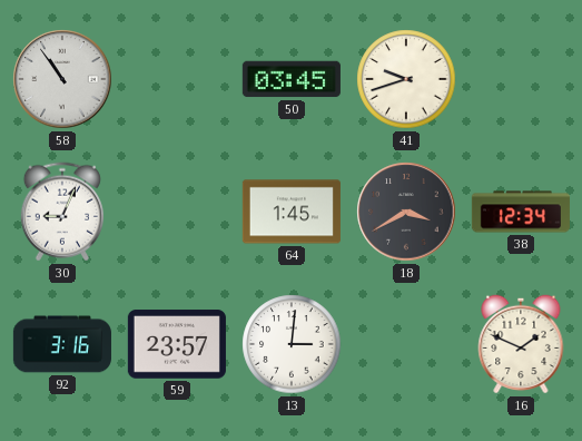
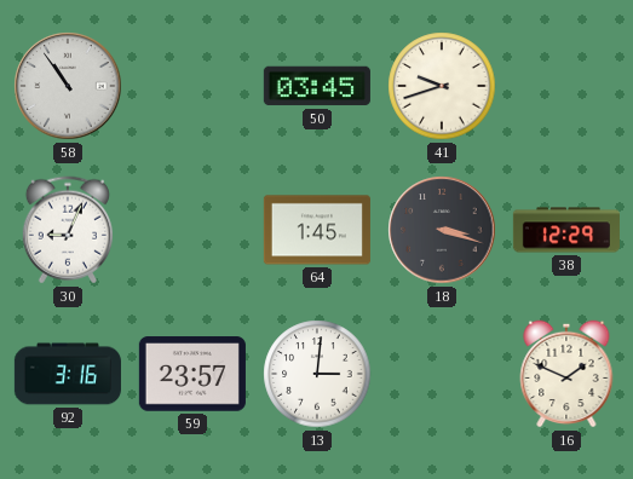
18: 3:40 -> 3:18 (442, 230)
38: 12:34 -> 12:29 (566, 230)
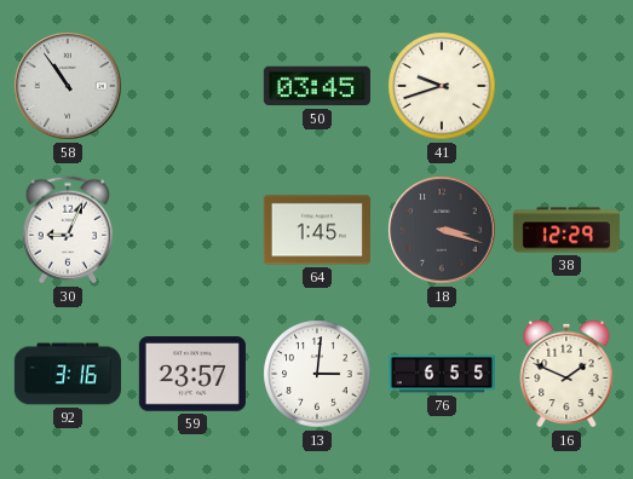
76: none -> 6:55 (442, 374)
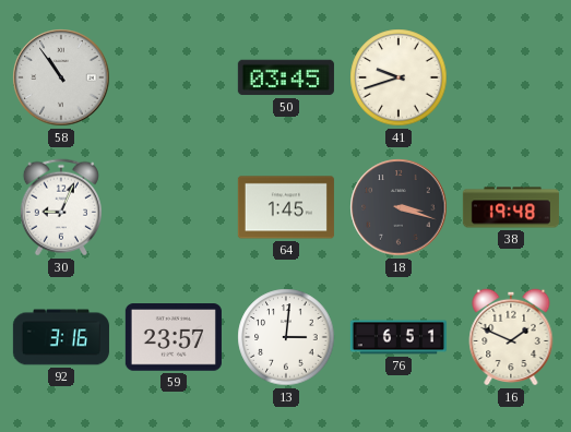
38: 12:29 -> 19:48 (511, 207)
76: 6:55 -> 6:51 (398, 337)
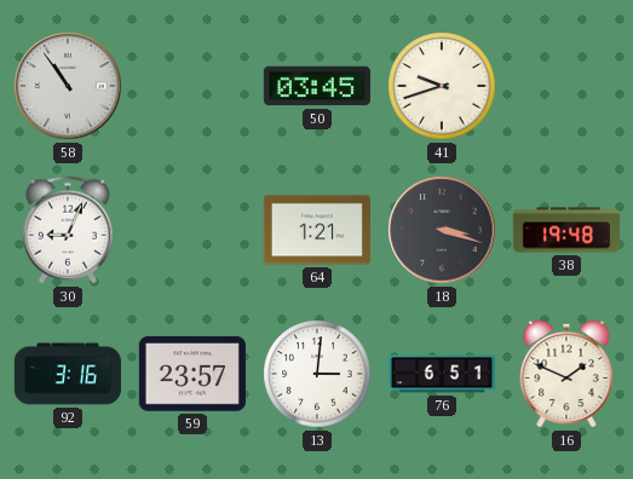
64: 1:45 -> 1:21 (317, 230)
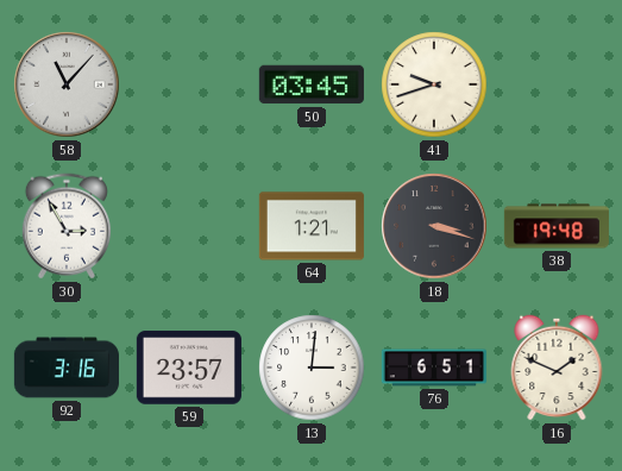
58: 10:54 -> 11:07 (67, 84)
30: 9:04 -> 2:55 (67, 226)
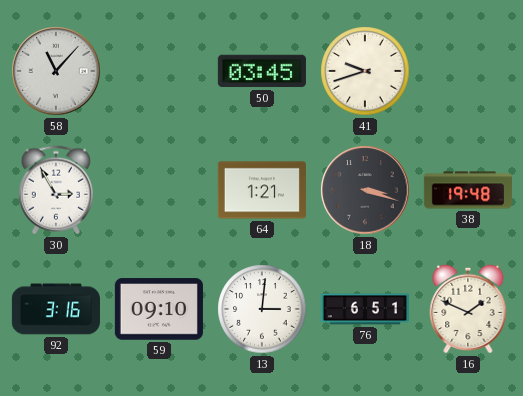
59: 23:57 -> 09:10 (159, 309)
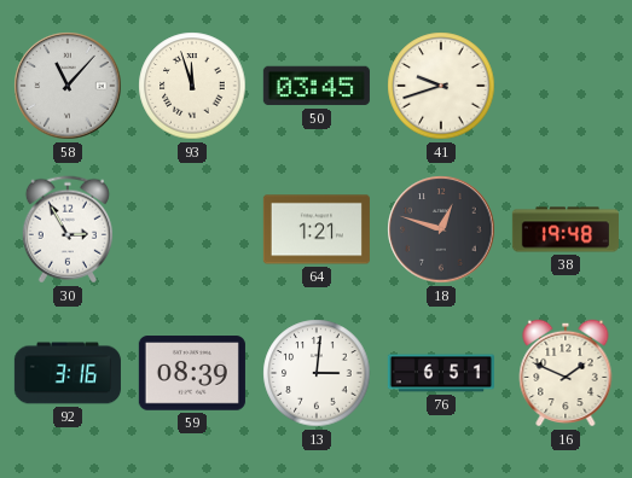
93: none -> 11:57 (192, 86)
18: 3:18 -> 12:48 (441, 229)
59: 09:10 -> 08:39 (192, 373)
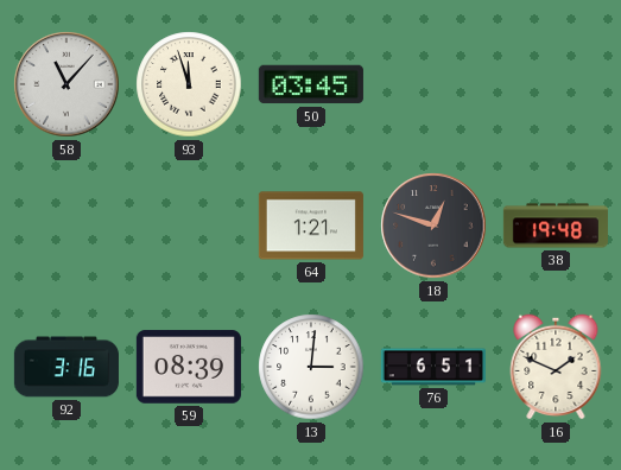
41: 9:42 -> none (441, 86)
30: 2:55 -> none (68, 229)
